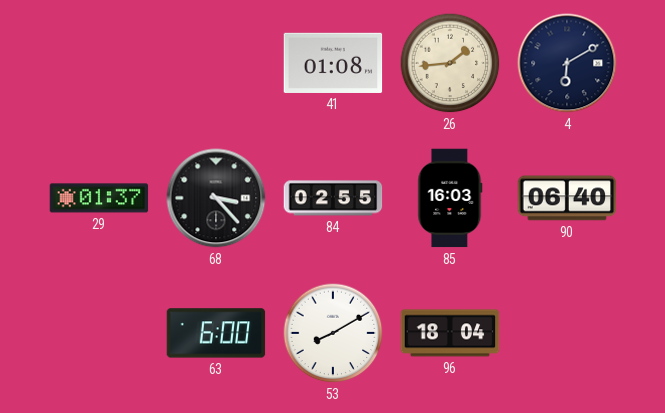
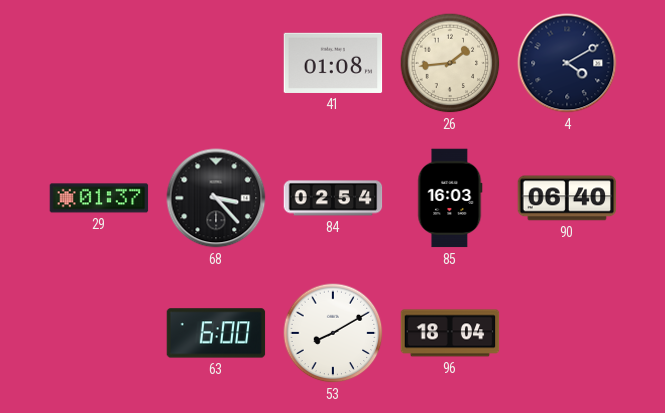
4: 6:10 -> 4:10 (567, 63)
84: 02:55 -> 02:54 (333, 198)
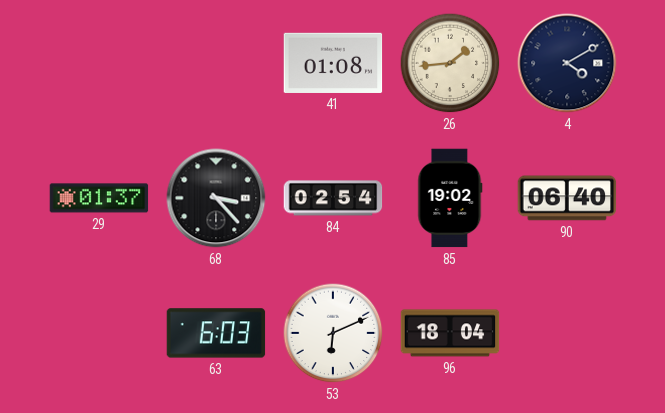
85: 16:03 -> 19:02 (450, 198)
63: 6:00 -> 6:03 (216, 333)
53: 8:10 -> 6:11 (333, 333)
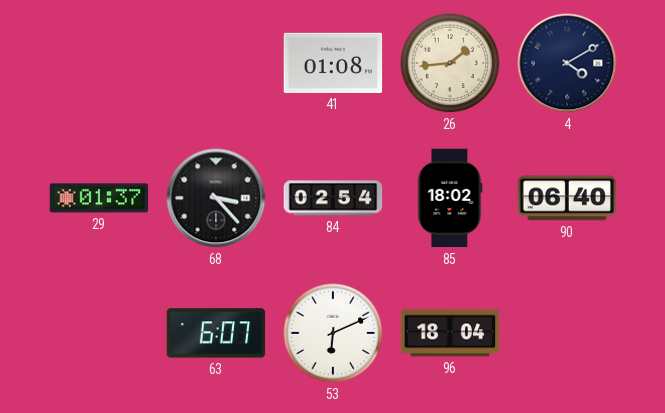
85: 19:02 -> 18:02 (450, 198)
63: 6:03 -> 6:07 (216, 333)
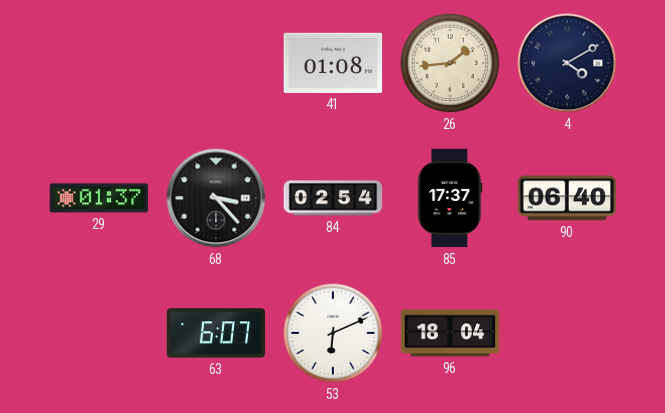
85: 18:02 -> 17:37 (450, 198)
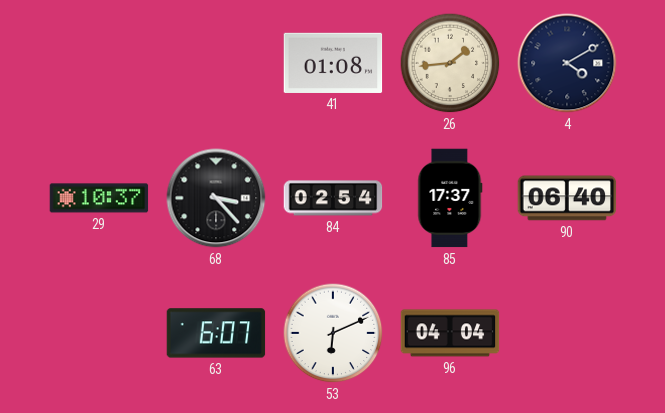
29: 01:37 -> 10:37 (99, 198)
96: 18:04 -> 04:04 (450, 333)
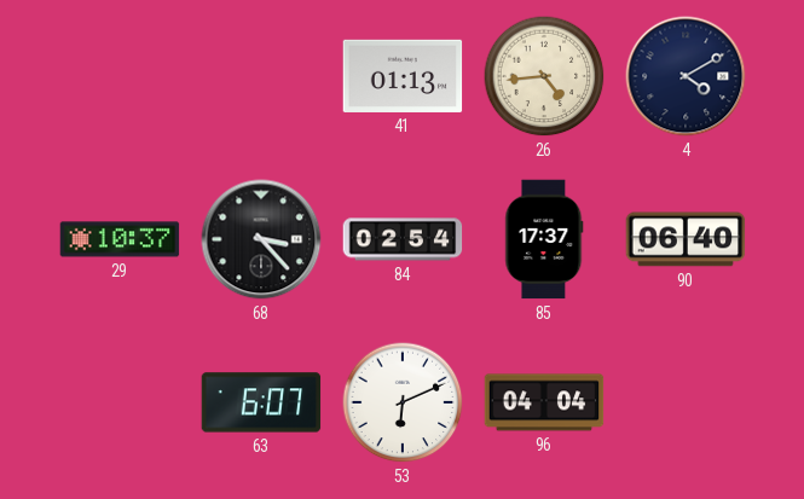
41: 01:08 -> 01:13 (403, 76)
26: 1:44 -> 4:44 (544, 76)
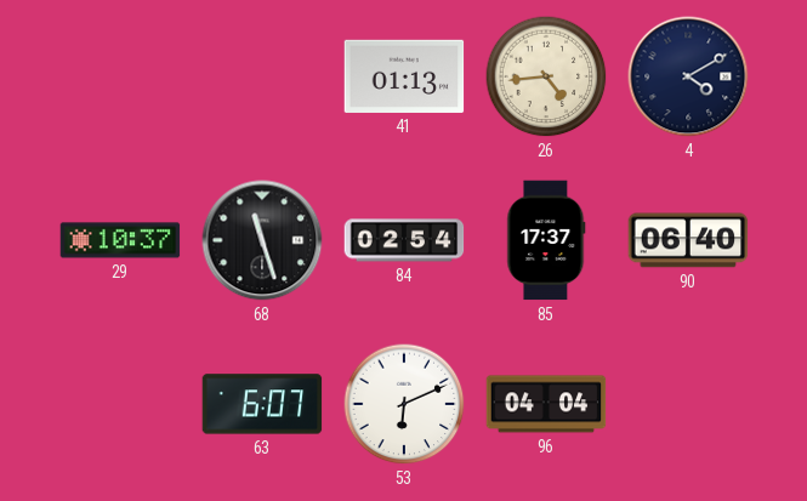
68: 3:23 -> 11:27 (262, 240)
